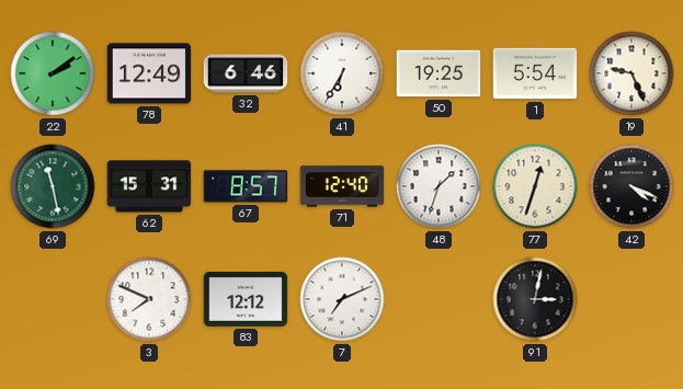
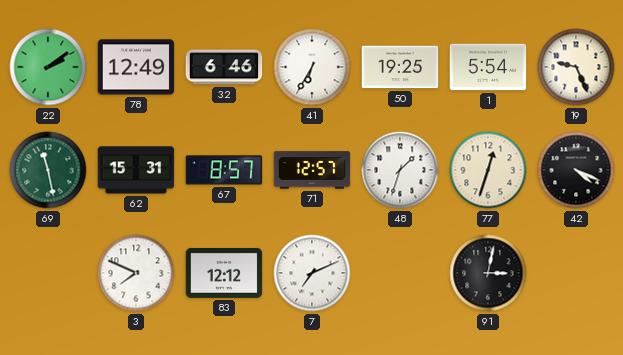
71: 12:40 -> 12:57 (312, 170)
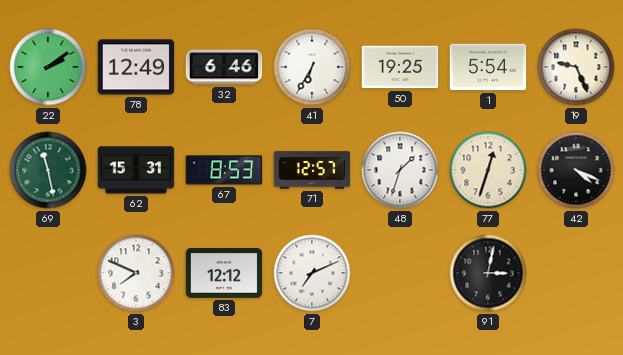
67: 8:57 -> 8:53 (224, 170)
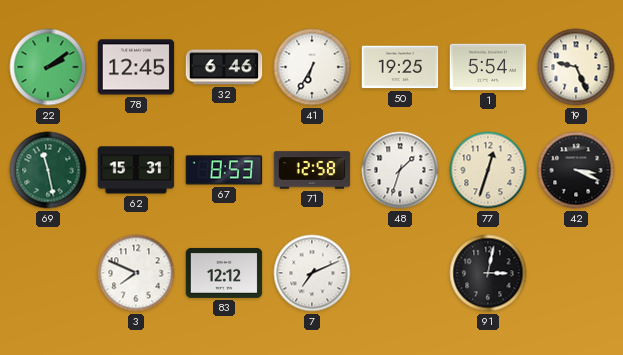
78: 12:49 -> 12:45 (136, 67)
71: 12:57 -> 12:58 (312, 170)
42: 4:19 -> 3:19 (576, 170)
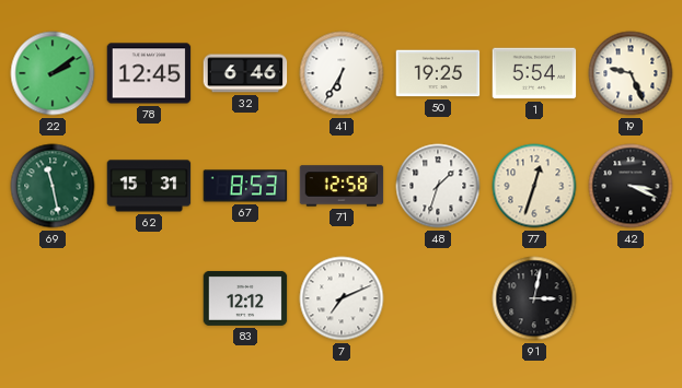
3: 7:49 -> none (136, 273)
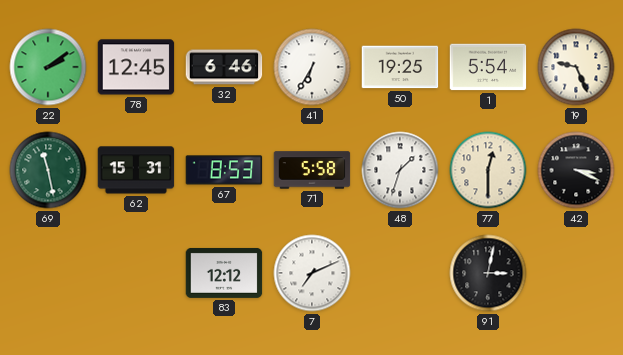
71: 12:58 -> 5:58 (312, 170)
77: 12:33 -> 12:30 (488, 170)
